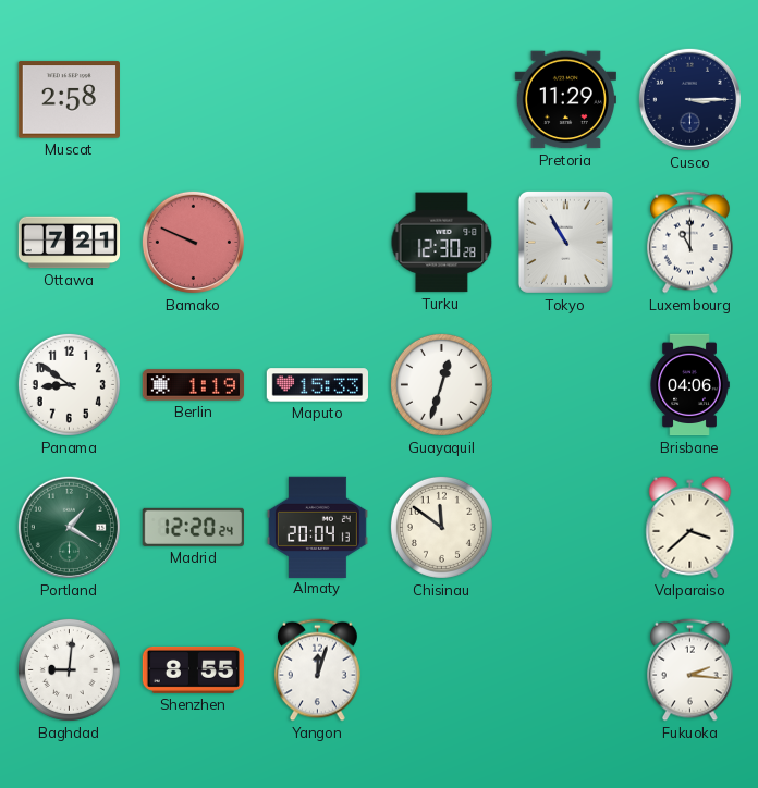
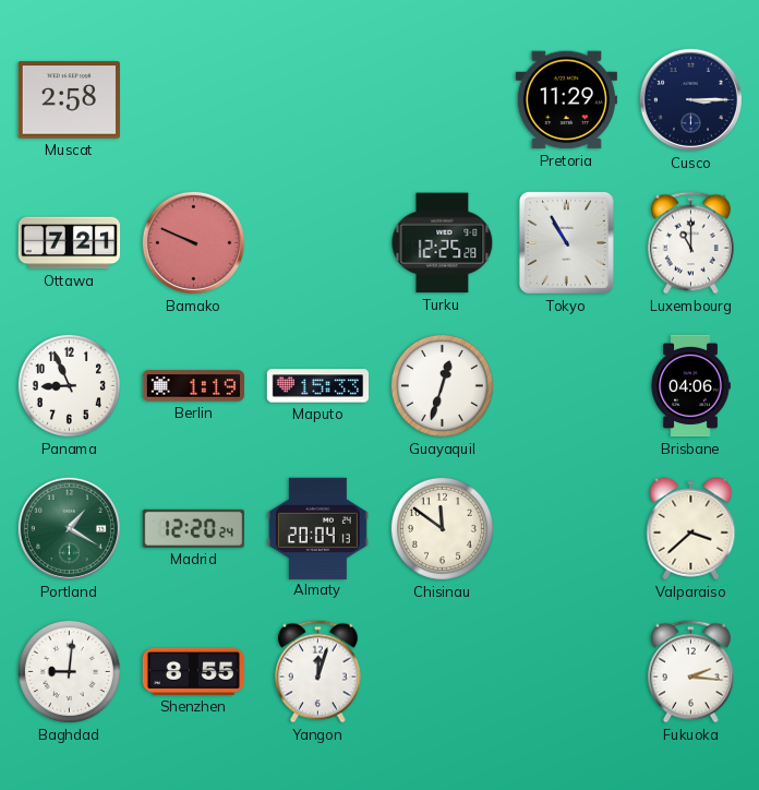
Turku: 12:30 -> 12:25 (443, 243)
Panama: 8:51 -> 8:56 (69, 385)
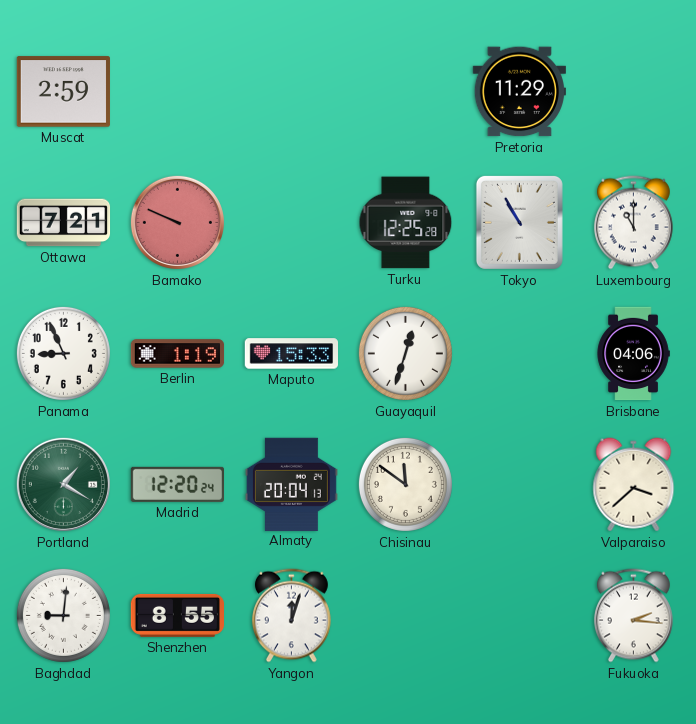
Muscat: 2:58 -> 2:59 (63, 92)
Cusco: 3:15 -> none (690, 99)
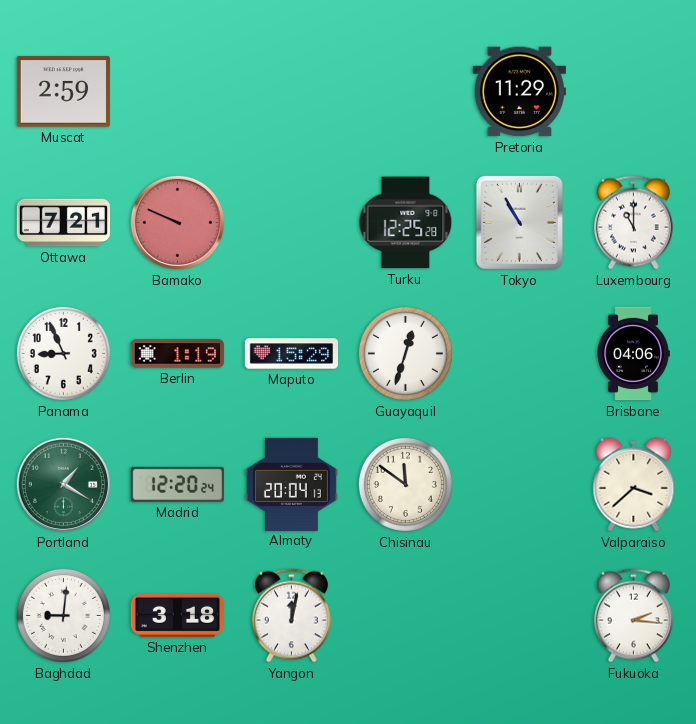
Maputo: 15:33 -> 15:29 (291, 354)
Shenzhen: 8:55 -> 3:18 (177, 615)
Yangon: 12:03 -> 12:02 (291, 616)
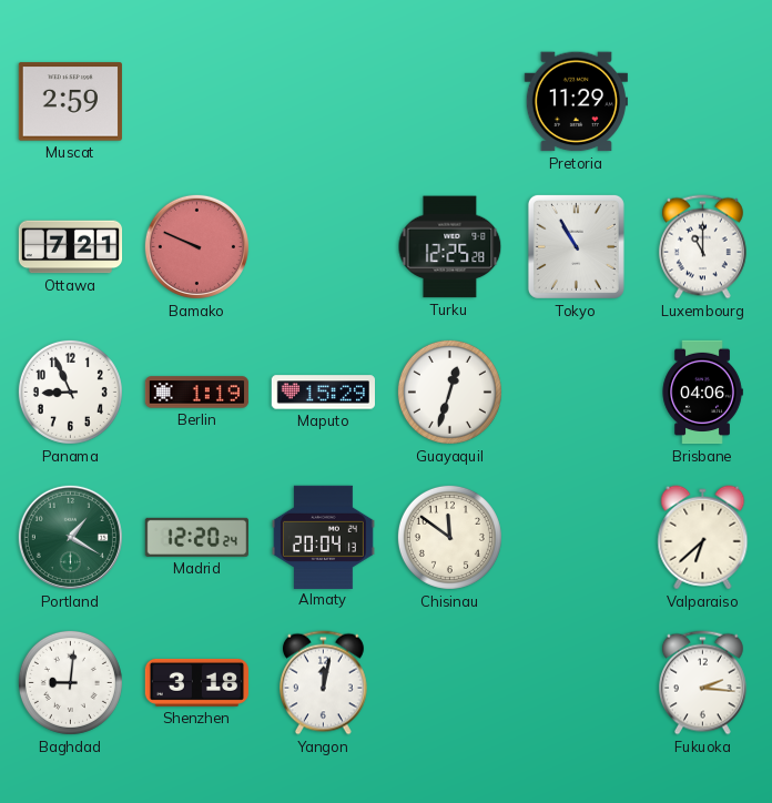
Valparaiso: 3:38 -> 6:38 (703, 538)
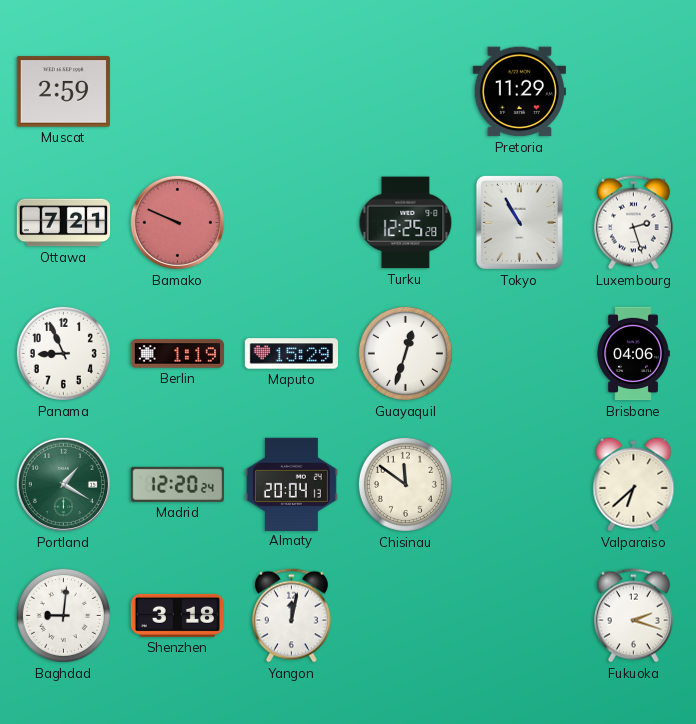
Luxembourg: 11:00 -> 2:27 (633, 223)
Fukuoka: 2:16 -> 2:18 (633, 616)
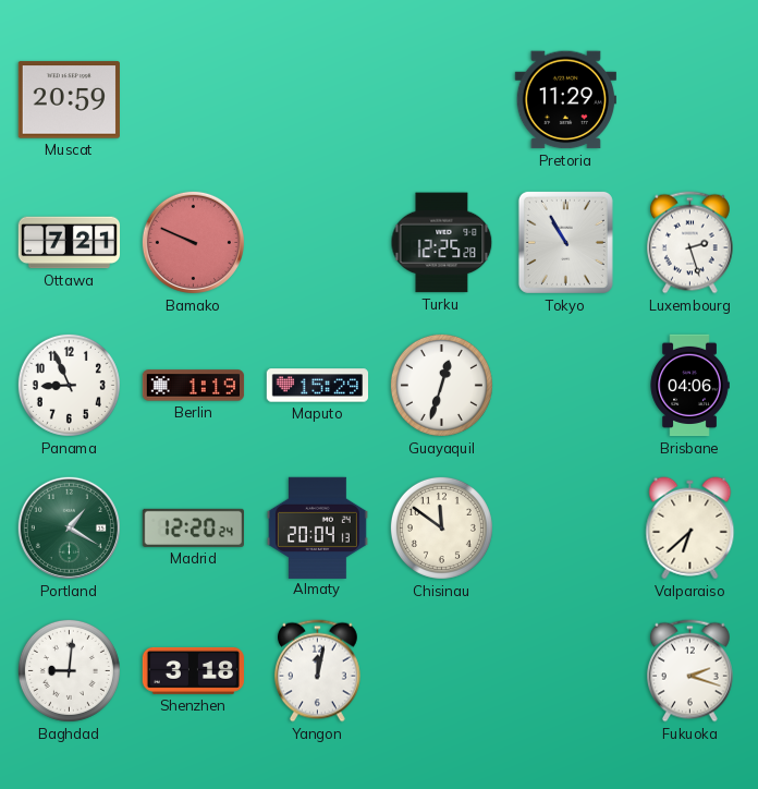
Muscat: 2:59 -> 20:59 (69, 100)
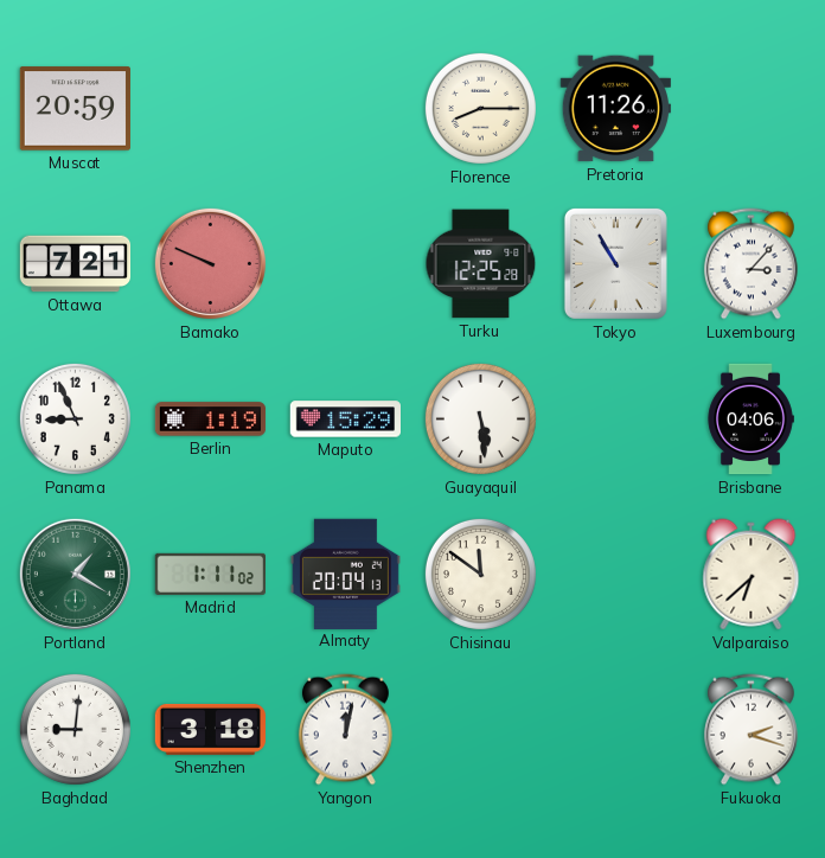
Florence: none -> 8:15 (480, 108)
Pretoria: 11:29 -> 11:26 (615, 109)
Luxembourg: 2:27 -> 3:07 (750, 264)
Guayaquil: 12:33 -> 5:29 (480, 418)
Madrid: 12:20 -> 1:11 (210, 574)
